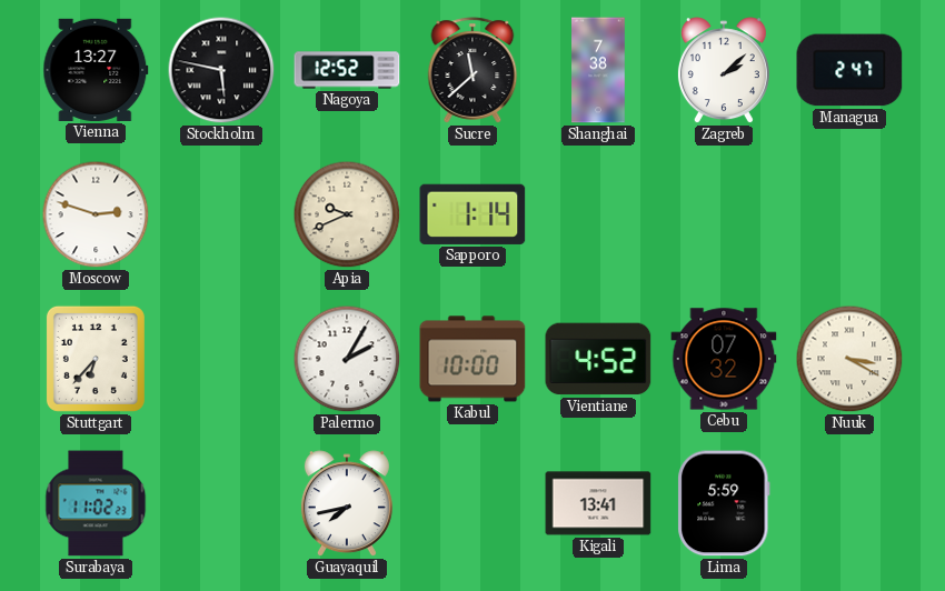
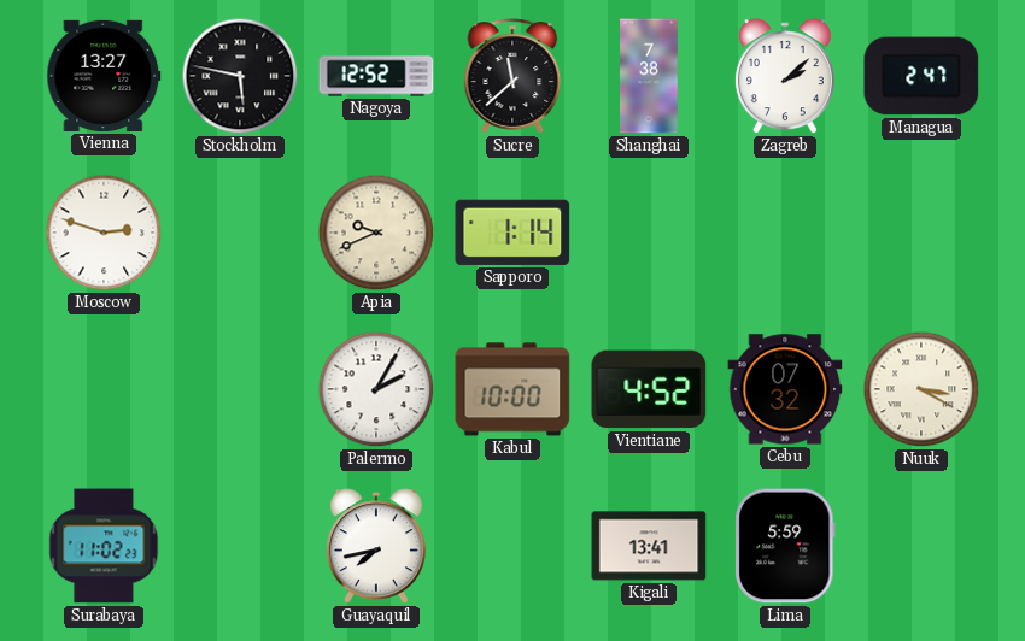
Stuttgart: 6:37 -> none (96, 359)
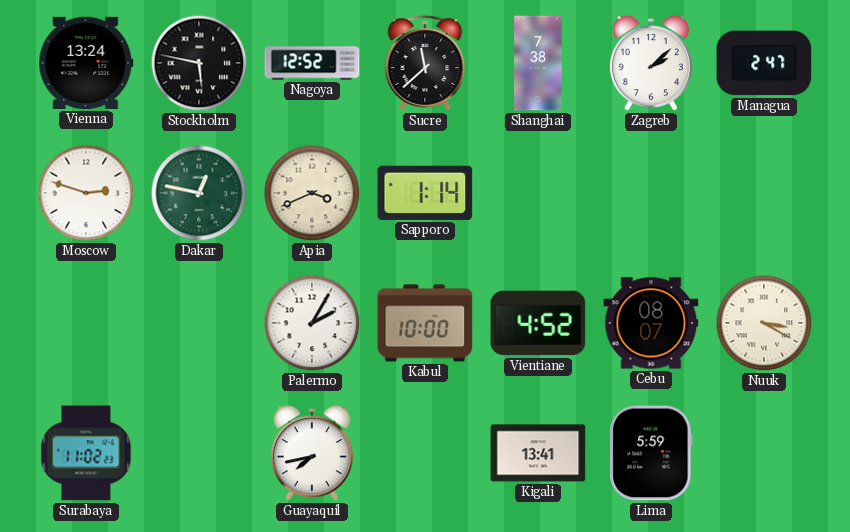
Vienna: 13:27 -> 13:24 (86, 63)
Dakar: none -> 12:47 (199, 193)
Apia: 9:41 -> 3:41 (312, 193)
Cebu: 07:32 -> 08:07 (651, 323)
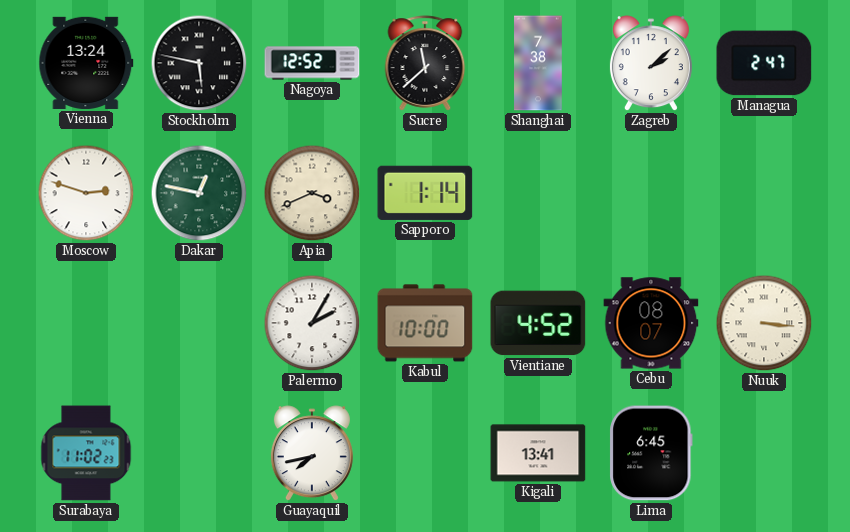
Nuuk: 3:20 -> 3:16 (764, 323)
Lima: 5:59 -> 6:45 (651, 453)
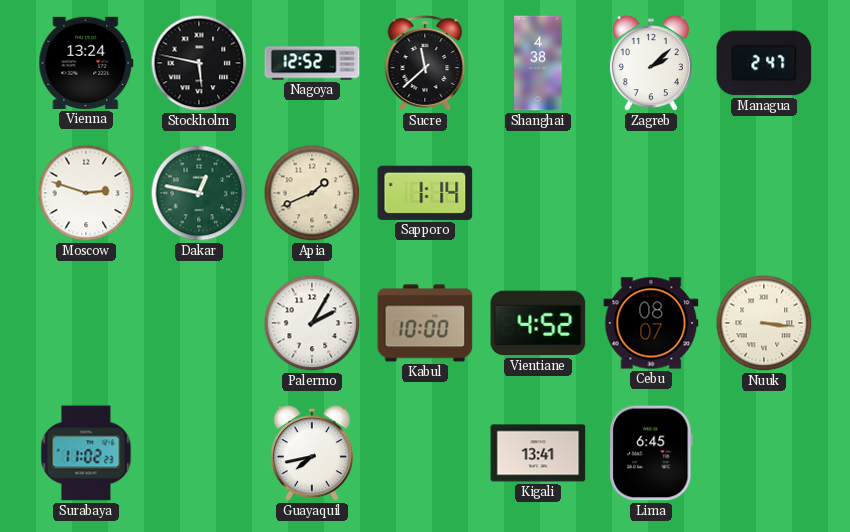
Shanghai: 7:38 -> 4:38 (538, 63)
Apia: 3:41 -> 1:41 (312, 193)
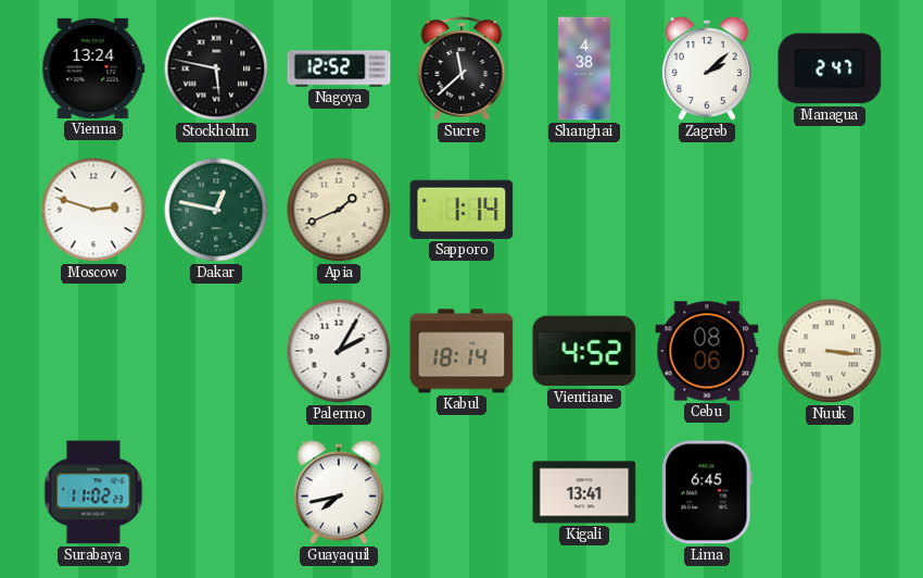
Kabul: 10:00 -> 18:14 (461, 351)
Cebu: 08:07 -> 08:06 (707, 351)
